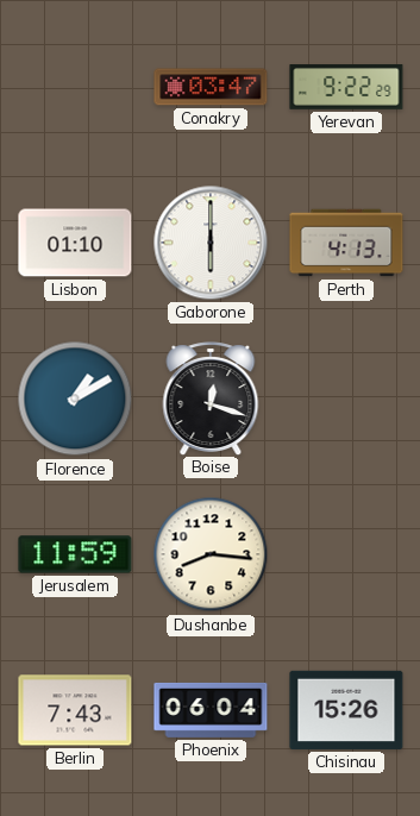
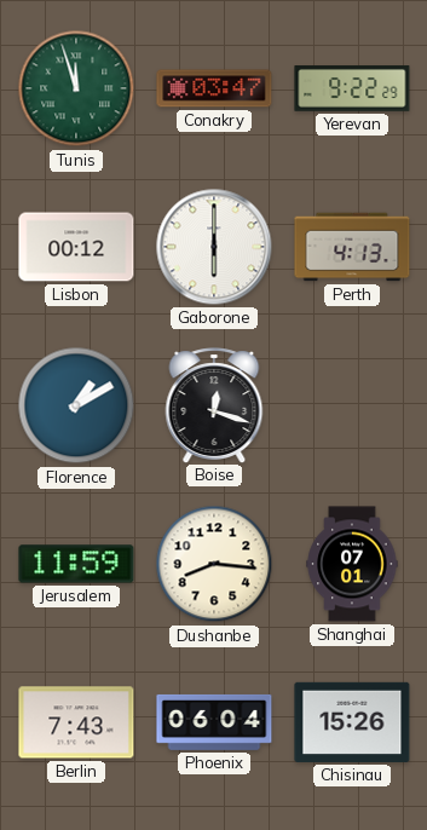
Tunis: none -> 11:57 (76, 88)
Lisbon: 01:10 -> 00:12 (76, 247)
Shanghai: none -> 07:01 (352, 564)
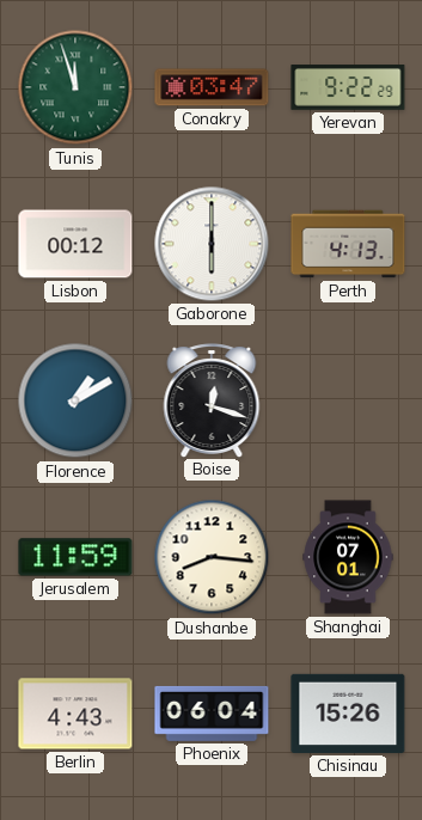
Berlin: 7:43 -> 4:43 (75, 714)
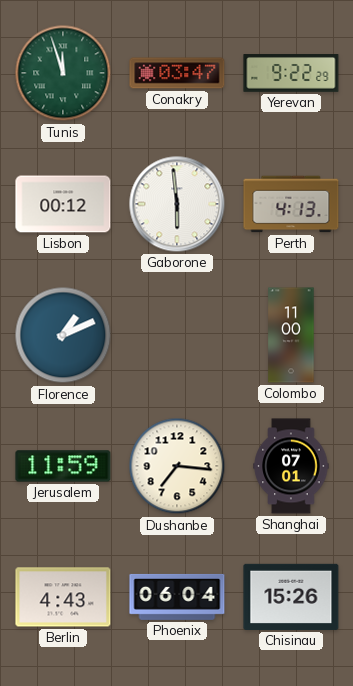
Gaborone: 6:00 -> 5:59 (177, 204)
Florence: 1:10 -> 1:11 (63, 335)
Boise: 12:18 -> none (212, 400)
Colombo: none -> 11:00 (291, 335)
Dushanbe: 8:16 -> 7:16 (177, 466)
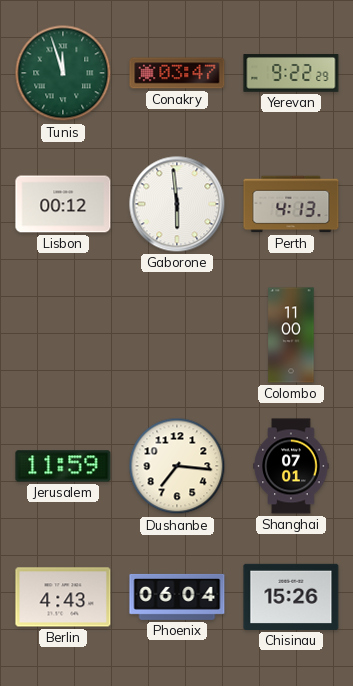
Florence: 1:11 -> none (63, 335)
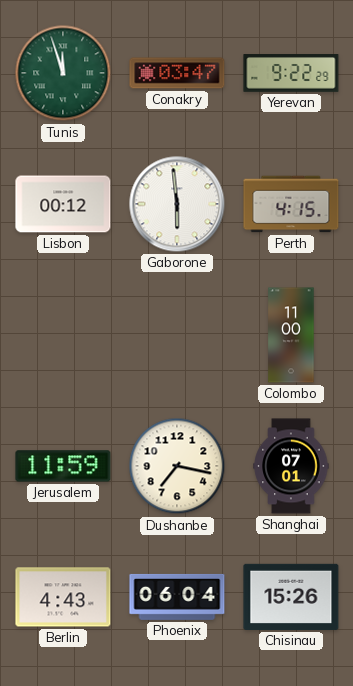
Perth: 4:13 -> 4:15 (291, 204)
Dushanbe: 7:16 -> 7:17 (177, 466)
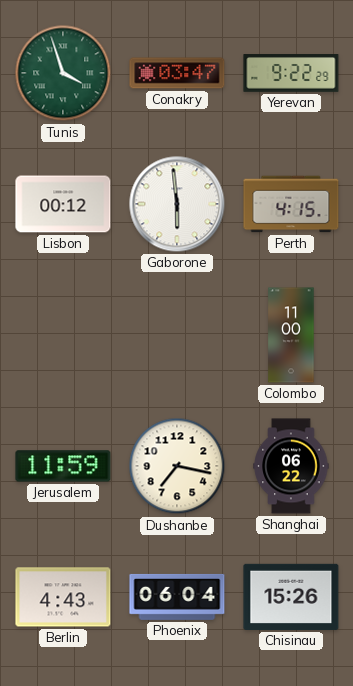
Tunis: 11:57 -> 3:57 (63, 73)
Shanghai: 07:01 -> 06:22 (291, 466)
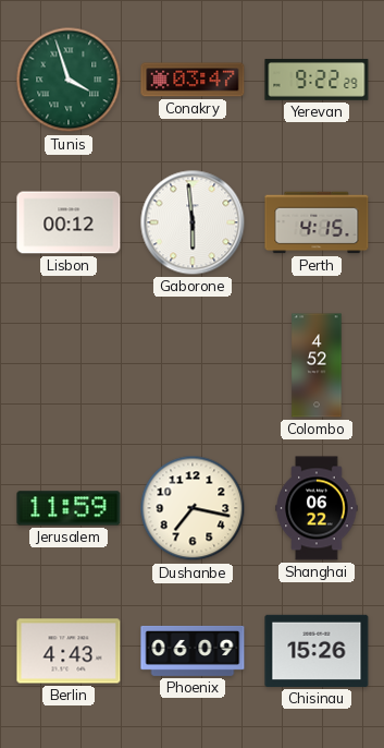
Colombo: 11:00 -> 4:52 (317, 365)
Phoenix: 06:04 -> 06:09 (193, 651)
